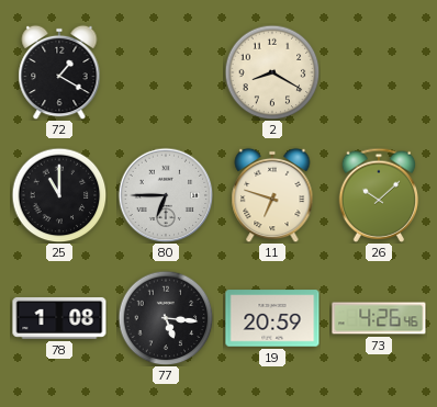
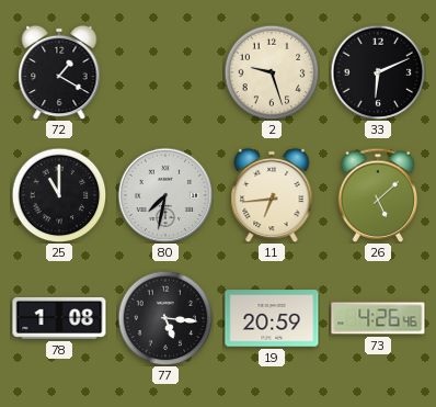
2: 8:20 -> 9:27 (272, 72)
33: none -> 6:11 (378, 72)
80: 6:45 -> 7:32 (165, 195)
11: 6:48 -> 6:44 (272, 195)
26: 10:08 -> 5:08 (378, 195)
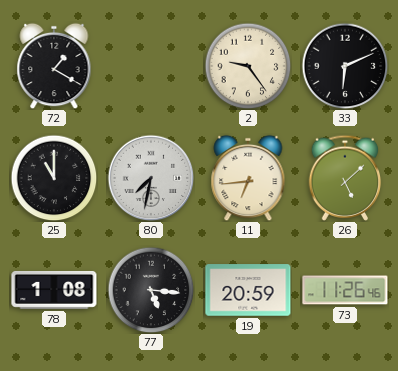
2: 9:27 -> 9:24 (248, 66)
73: 4:26 -> 11:26 (345, 290)
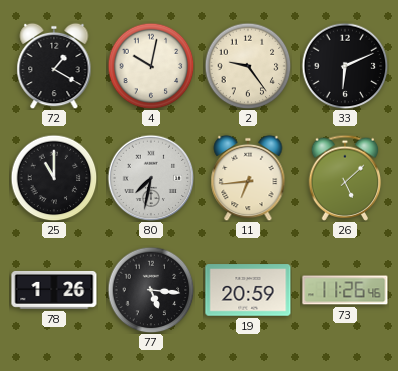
4: none -> 10:02 (151, 66)
78: 1:08 -> 1:26 (54, 290)
